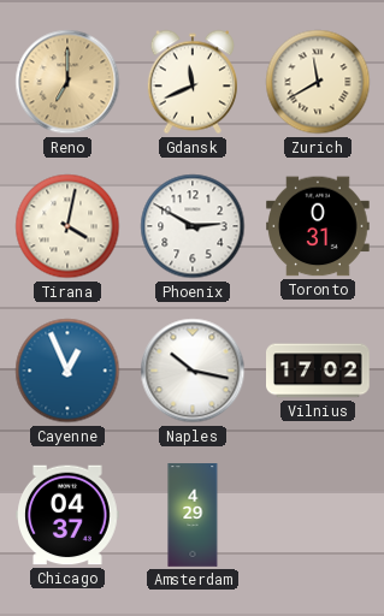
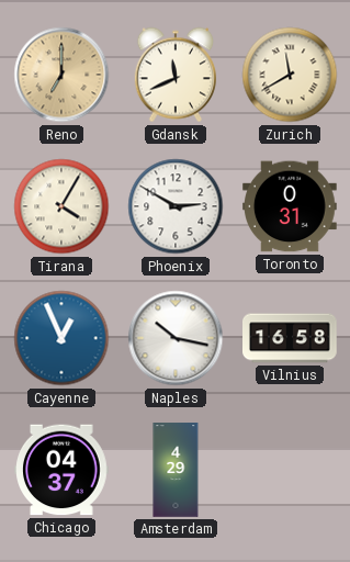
Tirana: 4:02 -> 4:05 (61, 206)
Vilnius: 17:02 -> 16:58 (290, 338)
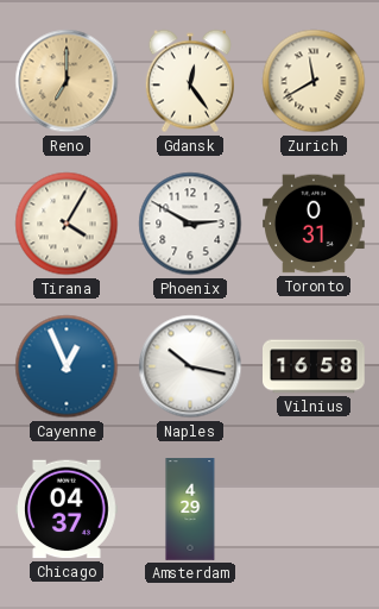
Gdansk: 11:41 -> 12:24 (189, 81)
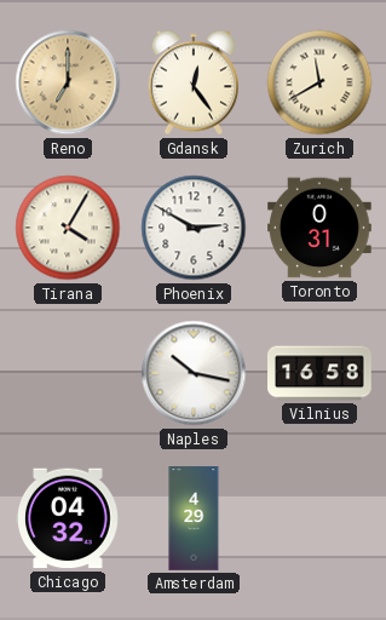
Cayenne: 12:56 -> none (67, 366)
Chicago: 04:37 -> 04:32 (69, 518)
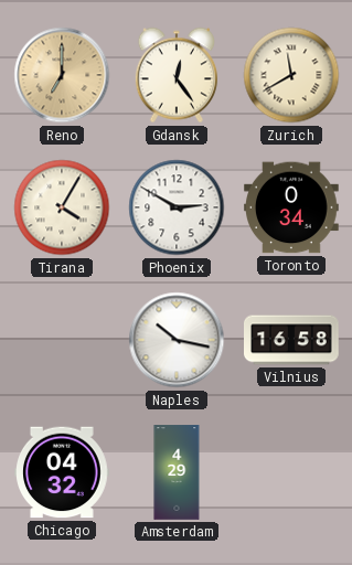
Toronto: 0:31 -> 0:34 (292, 207)
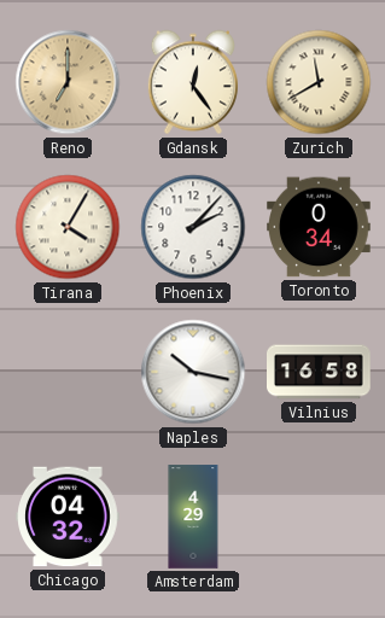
Phoenix: 2:50 -> 2:07 (193, 227)
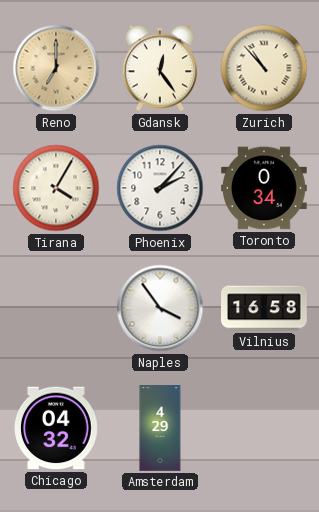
Zurich: 11:40 -> 10:53 (264, 68)
Naples: 10:17 -> 3:54 (160, 308)
